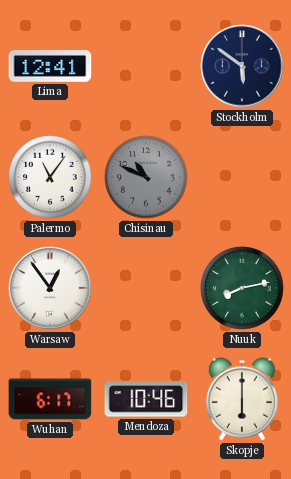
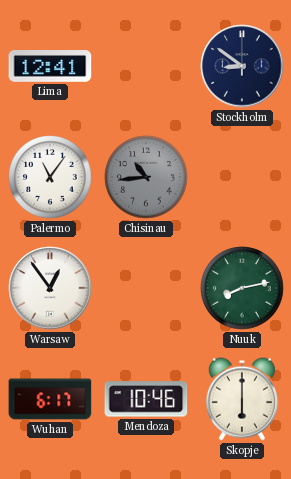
Stockholm: 5:51 -> 8:51 (242, 66)
Chisinau: 10:49 -> 10:44 (146, 177)
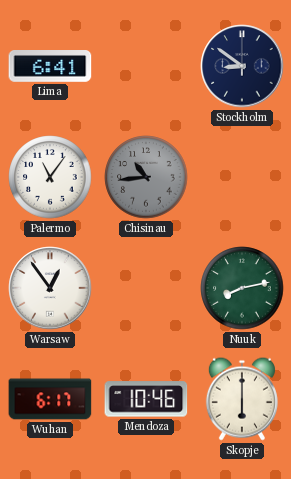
Lima: 12:41 -> 6:41 (50, 67)
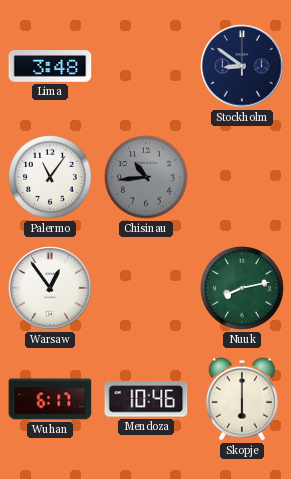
Lima: 6:41 -> 3:48 (50, 67)
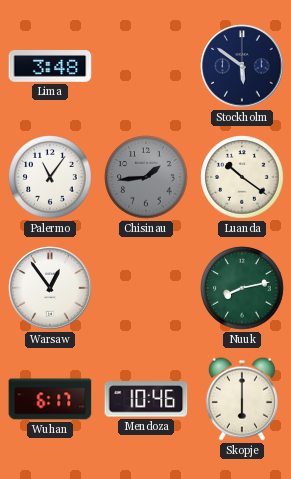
Stockholm: 8:51 -> 5:51 (242, 66)
Chisinau: 10:44 -> 1:44 (146, 177)
Luanda: none -> 10:21 (242, 177)
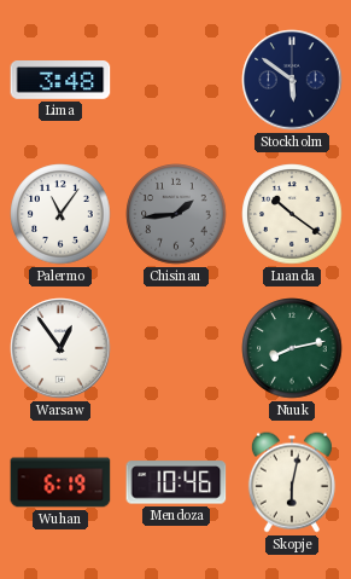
Wuhan: 6:17 -> 6:19 (60, 482)
Skopje: 6:00 -> 6:02 (292, 482)
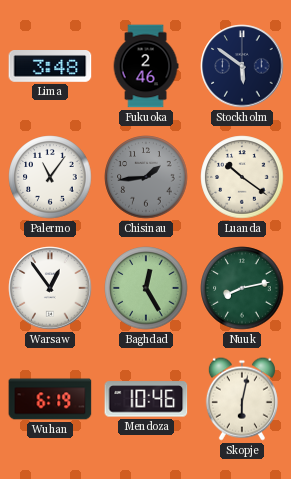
Fukuoka: none -> 2:46 (146, 66)
Baghdad: none -> 12:25 (146, 288)
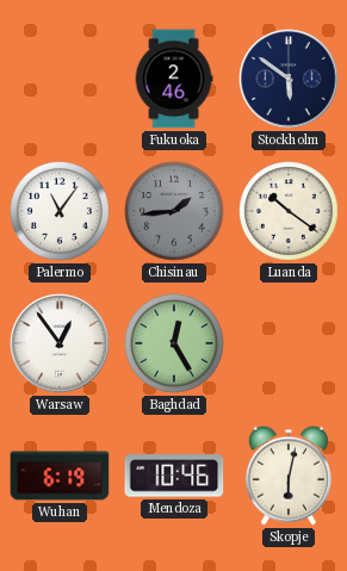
Lima: 3:48 -> none (50, 67)
Nuuk: 8:13 -> none (242, 288)
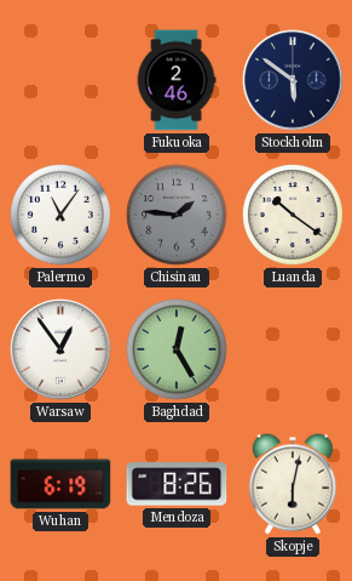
Chisinau: 1:44 -> 1:46 (177, 215)
Mendoza: 10:46 -> 8:26 (177, 484)
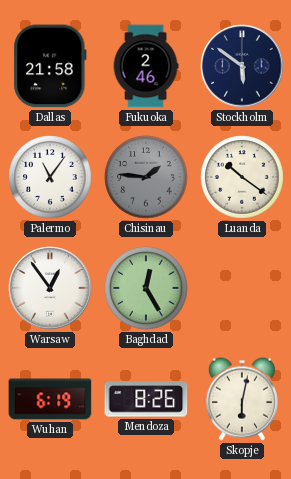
Dallas: none -> 21:58 (50, 66)
